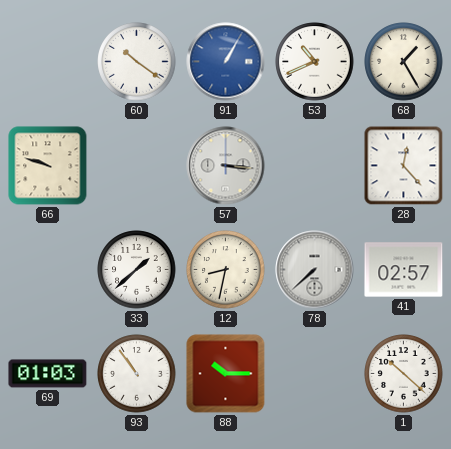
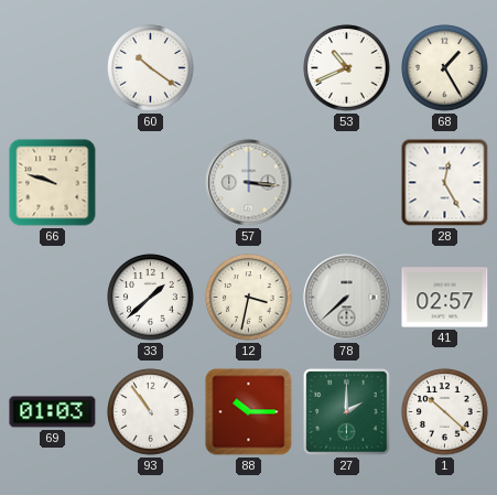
91: 1:05 -> none (226, 62)
28: 12:23 -> 12:25 (445, 183)
12: 8:32 -> 3:32 (249, 298)
27: none -> 2:00 (347, 412)
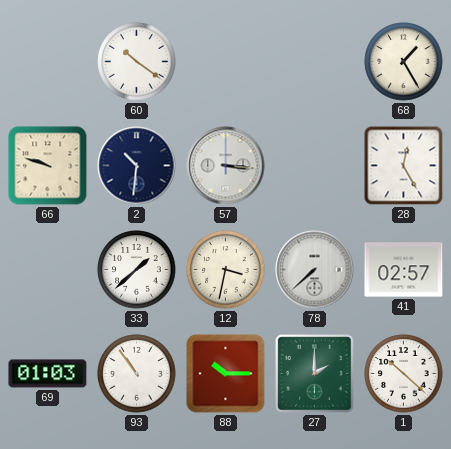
53: 10:41 -> none (347, 68)
2: none -> 10:31 (137, 166)
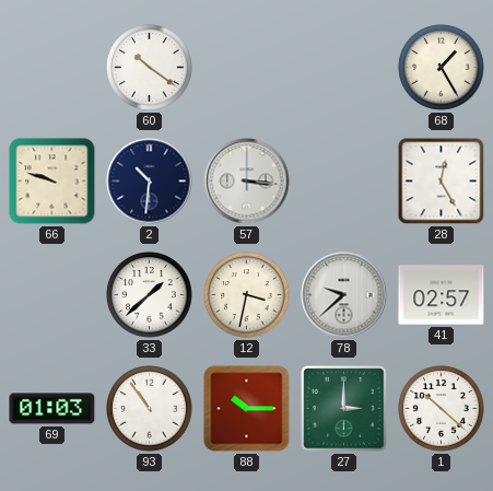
78: 7:38 -> 9:38 (344, 295)
27: 2:00 -> 3:00 (344, 409)
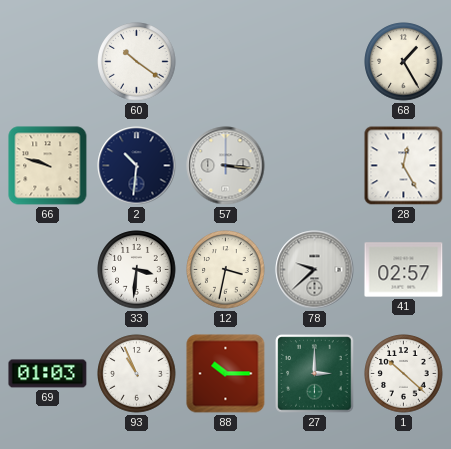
33: 1:38 -> 3:31 (137, 270)
93: 10:54 -> 10:56 (137, 374)
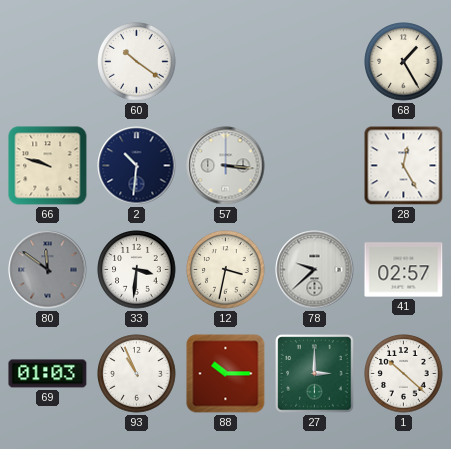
80: none -> 11:51 (48, 270)
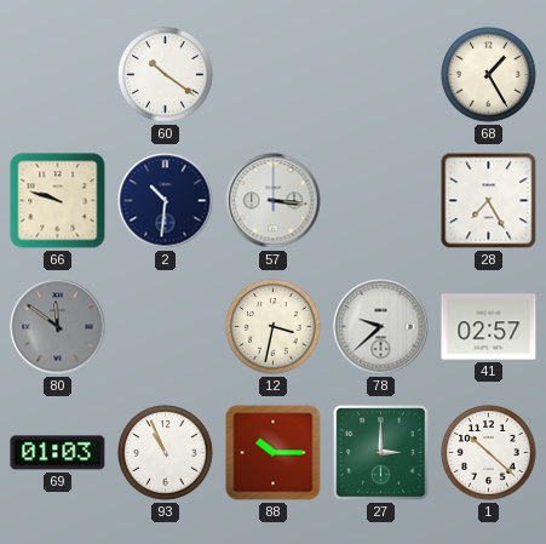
28: 12:25 -> 7:25 (489, 201)
33: 3:31 -> none (137, 270)
